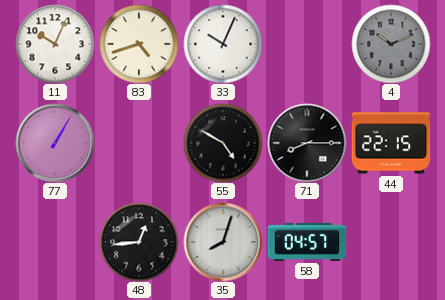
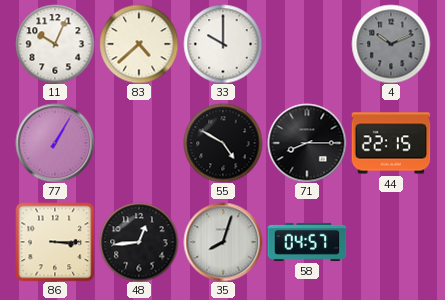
83: 4:42 -> 4:38 (139, 44)
33: 10:04 -> 10:00 (223, 44)
86: none -> 3:15 (55, 242)
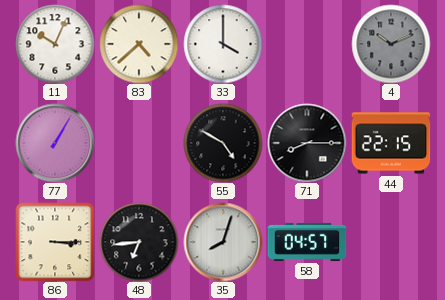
33: 10:00 -> 4:00 (223, 44)
48: 12:44 -> 6:44 (139, 242)
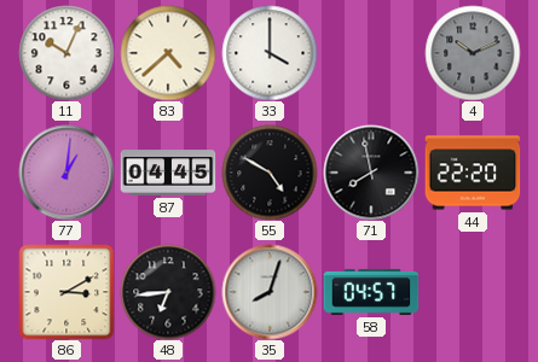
77: 1:05 -> 1:01 (66, 173)
87: none -> 04:45 (168, 173)
71: 8:15 -> 7:58 (371, 173)
44: 22:15 -> 22:20 (473, 173)
86: 3:15 -> 3:10 (66, 292)
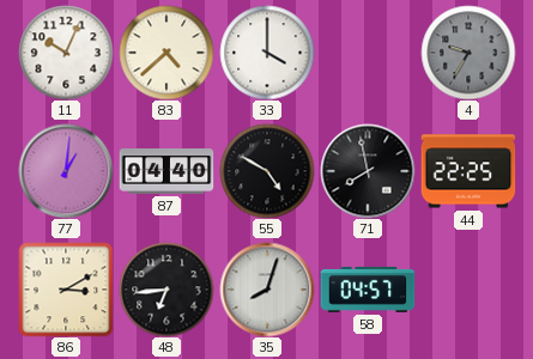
4: 10:11 -> 9:35 (468, 53)
87: 04:45 -> 04:40 (166, 171)
44: 22:20 -> 22:25 (468, 171)
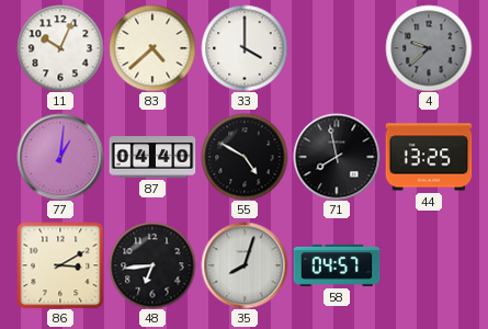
4: 9:35 -> 9:38 (429, 48)
44: 22:25 -> 13:25 (429, 157)
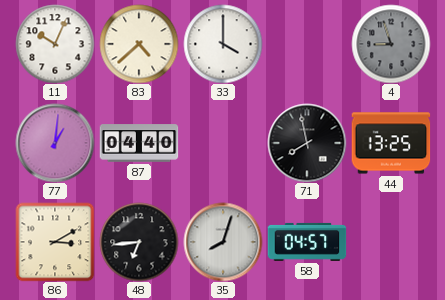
4: 9:38 -> 8:57 (391, 44)
55: 4:50 -> none (245, 157)
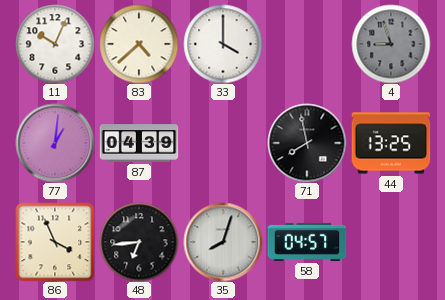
87: 04:40 -> 04:39 (139, 143)
86: 3:10 -> 3:56 (55, 242)
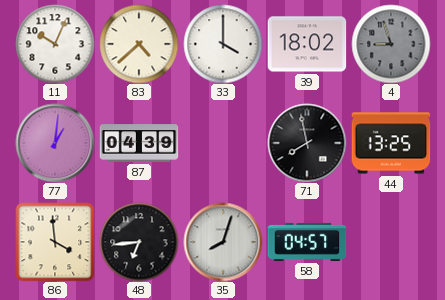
39: none -> 18:02 (307, 44)
86: 3:56 -> 3:59 (55, 242)
